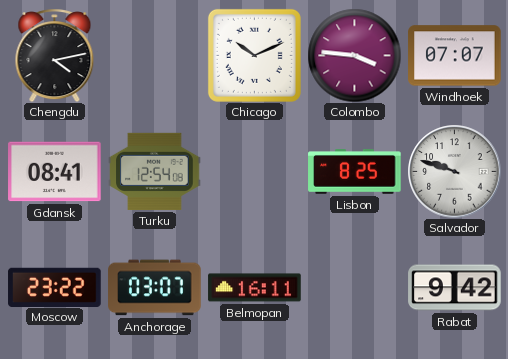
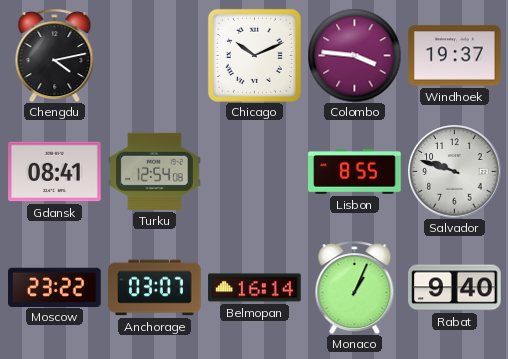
Windhoek: 07:07 -> 19:37 (455, 56)
Lisbon: 8:25 -> 8:55 (355, 172)
Belmopan: 16:11 -> 16:14 (255, 288)
Monaco: none -> 1:04 (355, 287)
Rabat: 9:42 -> 9:40 (455, 288)
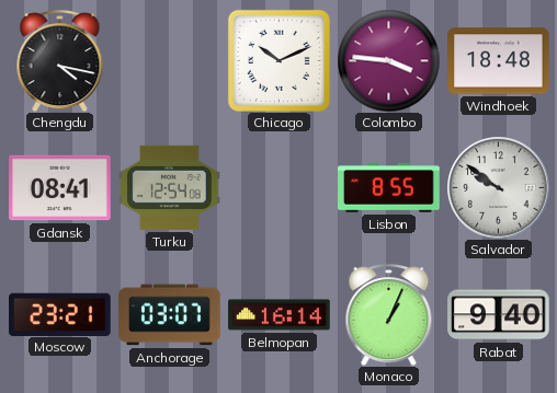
Chengdu: 4:13 -> 4:17 (60, 60)
Windhoek: 19:37 -> 18:48 (499, 61)
Salvador: 9:48 -> 9:51 (498, 187)
Moscow: 23:22 -> 23:21 (60, 314)
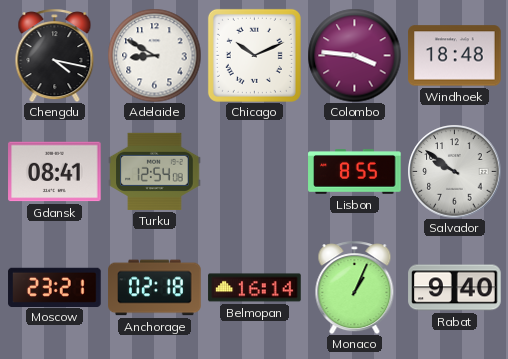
Adelaide: none -> 8:50 (154, 55)
Anchorage: 03:07 -> 02:18 (155, 288)
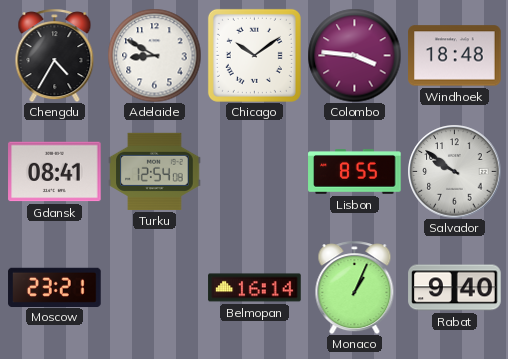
Chengdu: 4:17 -> 4:35 (55, 55)
Chicago: 10:11 -> 10:09 (254, 55)
Anchorage: 02:18 -> none (155, 288)
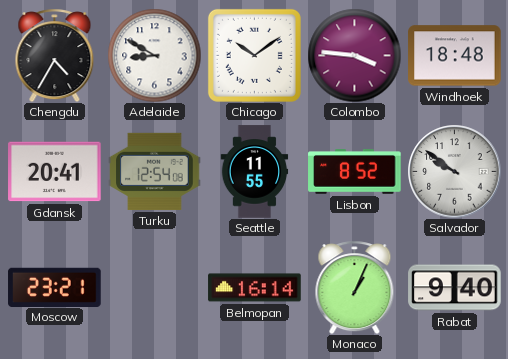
Gdansk: 08:41 -> 20:41 (55, 172)
Seattle: none -> 11:55 (255, 172)
Lisbon: 8:55 -> 8:52 (355, 172)
